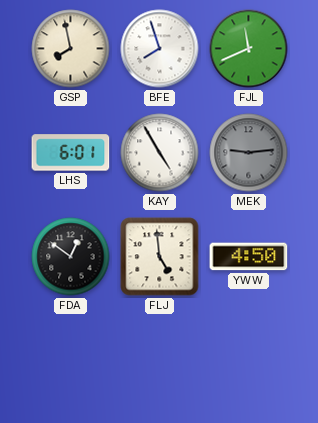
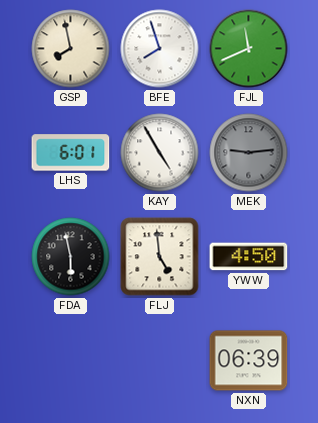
FDA: 12:51 -> 5:58 (71, 257)
NXN: none -> 06:39 (249, 361)
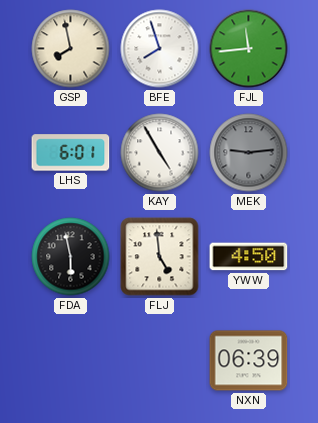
FJL: 11:41 -> 11:44 (249, 49)
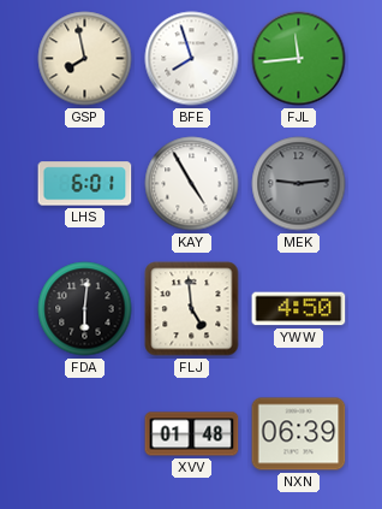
FDA: 5:58 -> 6:01 (85, 309)
XVV: none -> 01:48 (192, 434)
